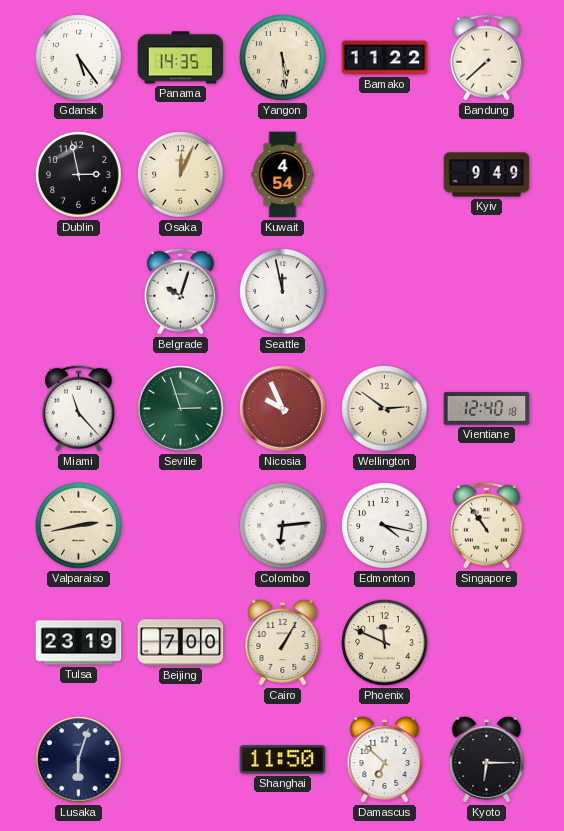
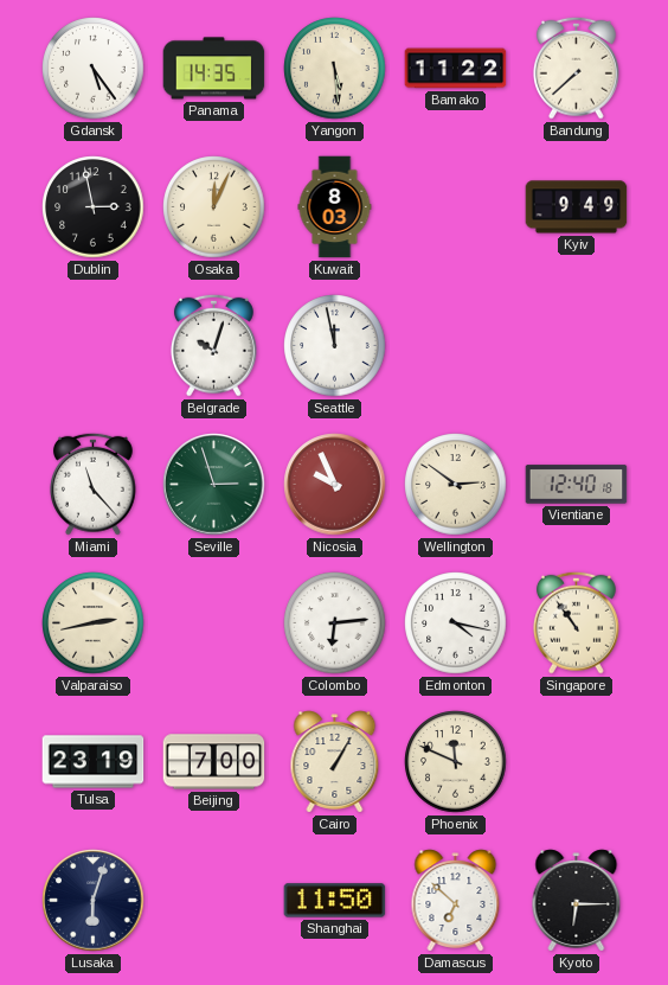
Kuwait: 4:54 -> 8:03 (335, 207)
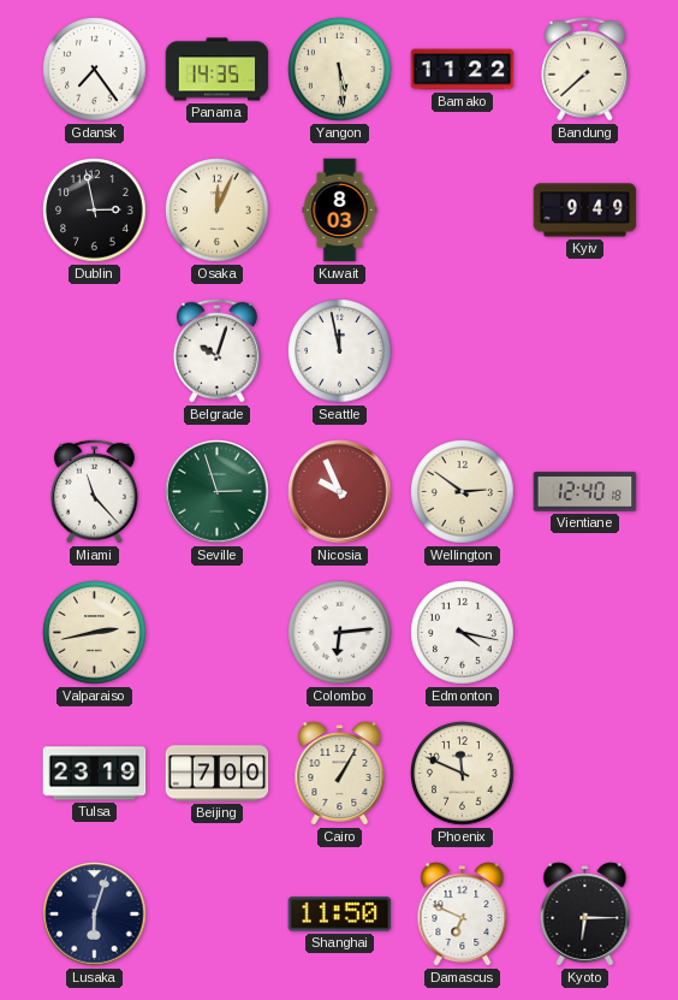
Gdansk: 5:24 -> 7:24 (95, 70)
Singapore: 10:54 -> none (576, 622)
Damascus: 6:52 -> 6:49 (463, 915)
